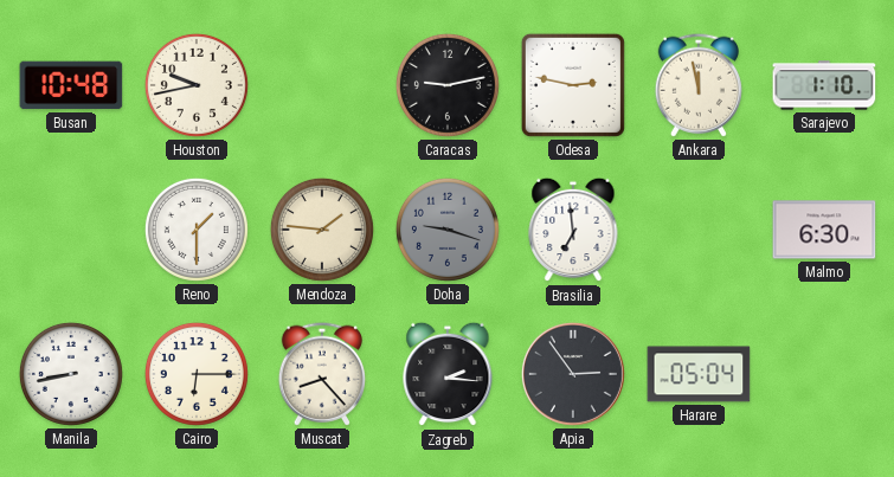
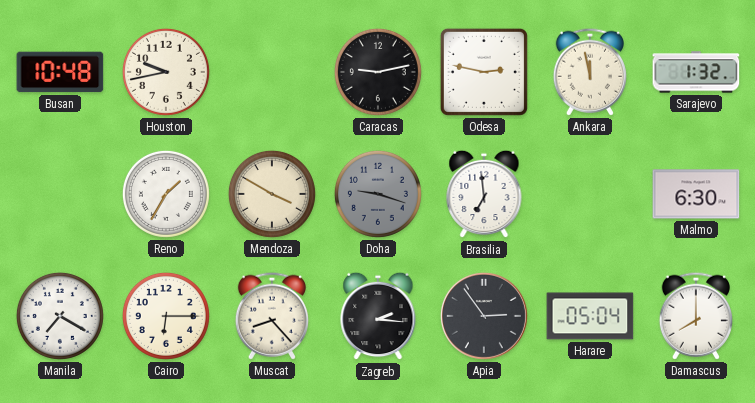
Sarajevo: 1:10 -> 1:32 (696, 72)
Reno: 1:30 -> 1:35 (166, 194)
Mendoza: 1:46 -> 3:50 (272, 194)
Manila: 8:43 -> 7:20 (60, 316)
Damascus: none -> 8:00 (696, 316)
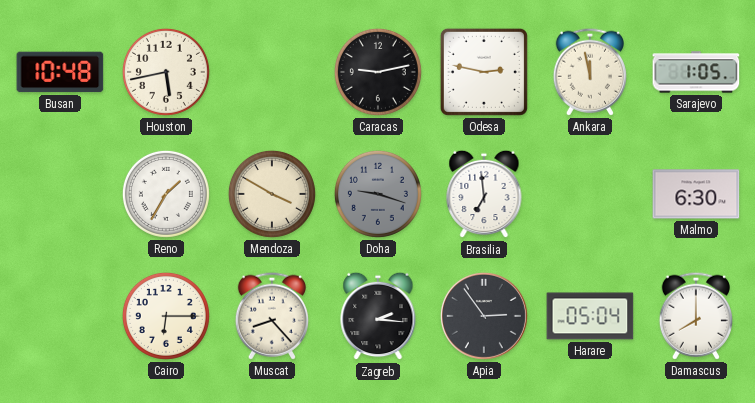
Houston: 9:43 -> 5:43 (166, 72)
Sarajevo: 1:32 -> 1:05 (696, 72)
Manila: 7:20 -> none (60, 316)
